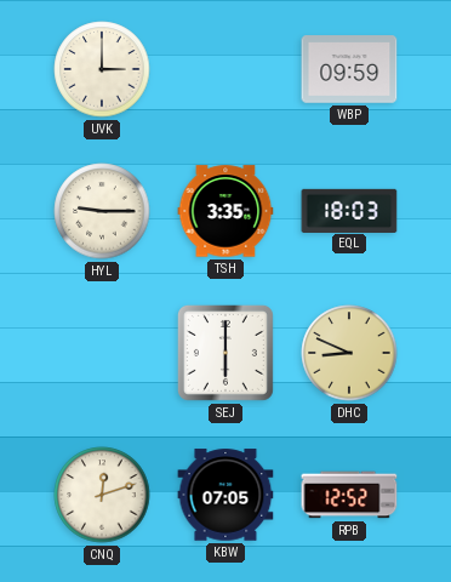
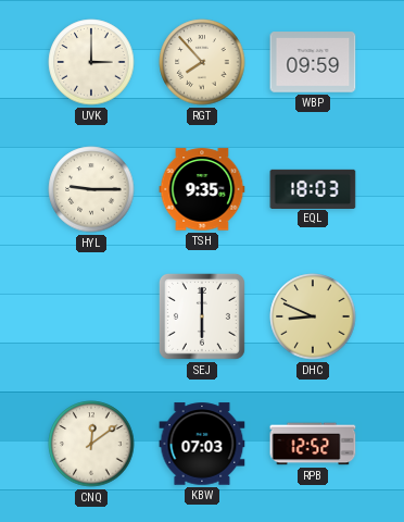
RGT: none -> 7:53 (202, 62)
TSH: 3:35 -> 9:35 (202, 189)
CNQ: 12:12 -> 12:09 (91, 444)
KBW: 07:05 -> 07:03 (202, 444)
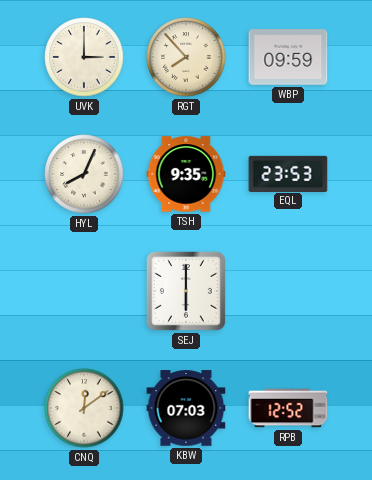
HYL: 9:15 -> 8:04 (84, 174)
EQL: 18:03 -> 23:53 (288, 173)
DHC: 8:49 -> none (313, 316)
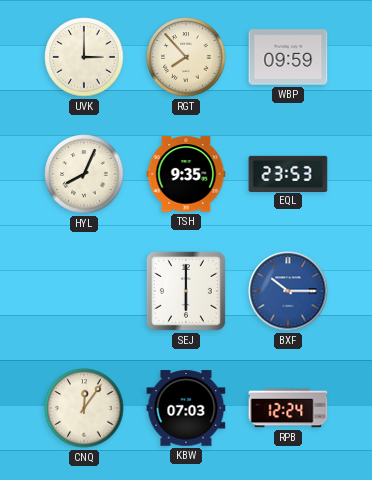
BXF: none -> 10:15 (288, 291)
CNQ: 12:09 -> 12:06 (84, 408)
RPB: 12:52 -> 12:24 (288, 408)
